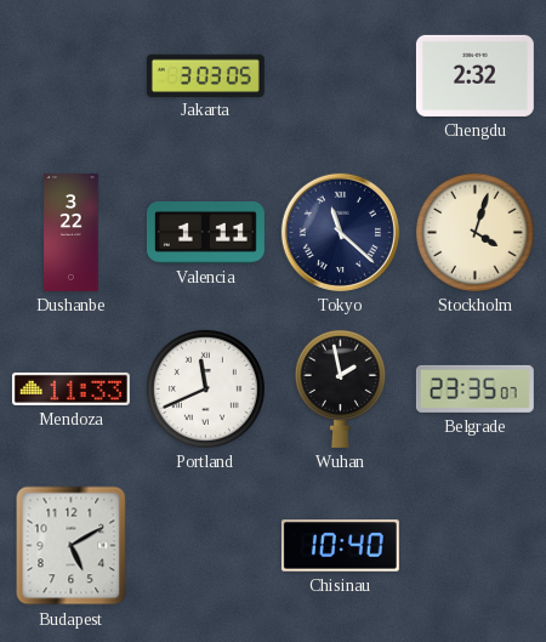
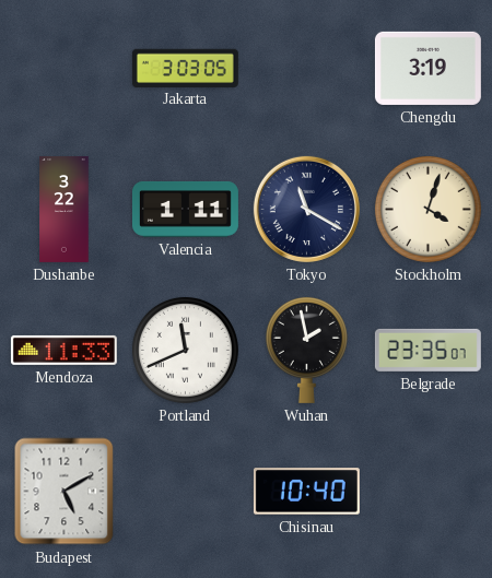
Chengdu: 2:32 -> 3:19 (427, 68)
Tokyo: 11:22 -> 11:20 (306, 209)
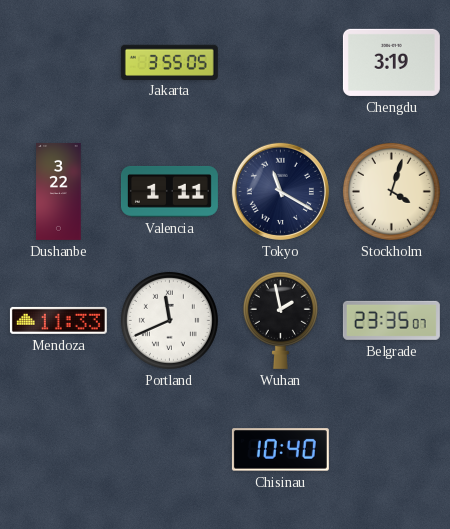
Jakarta: 3:03 -> 3:55 (169, 62)
Budapest: 5:10 -> none (65, 492)
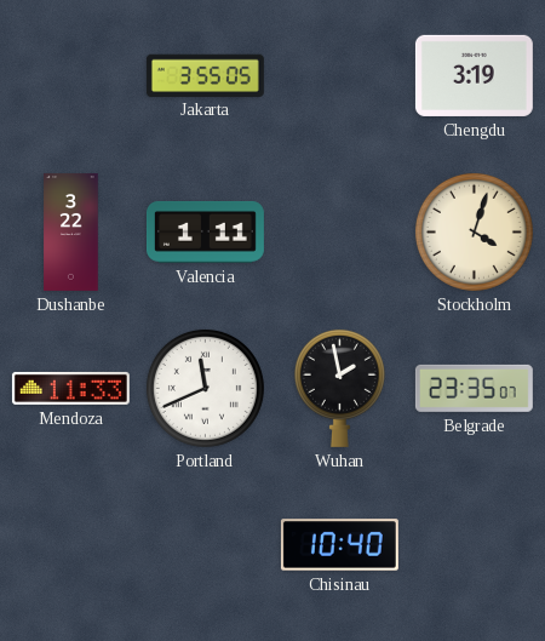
Tokyo: 11:20 -> none (280, 191)
